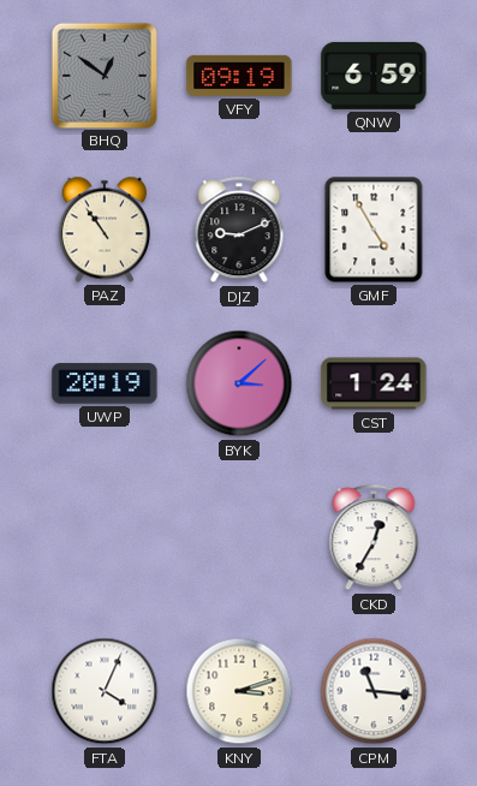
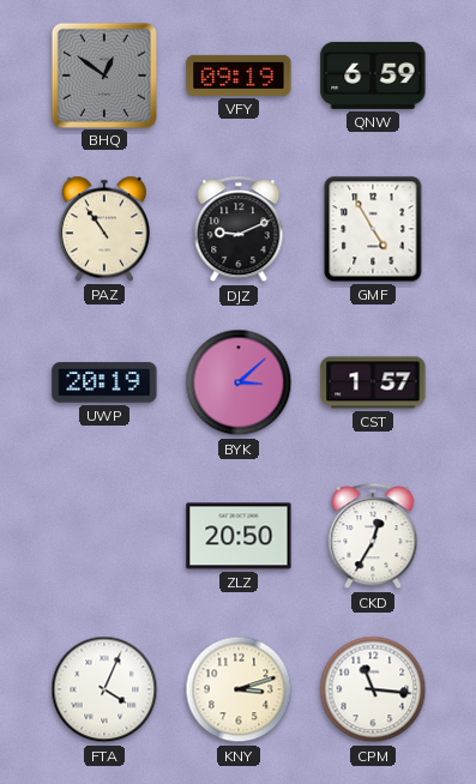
CST: 1:24 -> 1:57 (373, 382)
ZLZ: none -> 20:50 (239, 536)
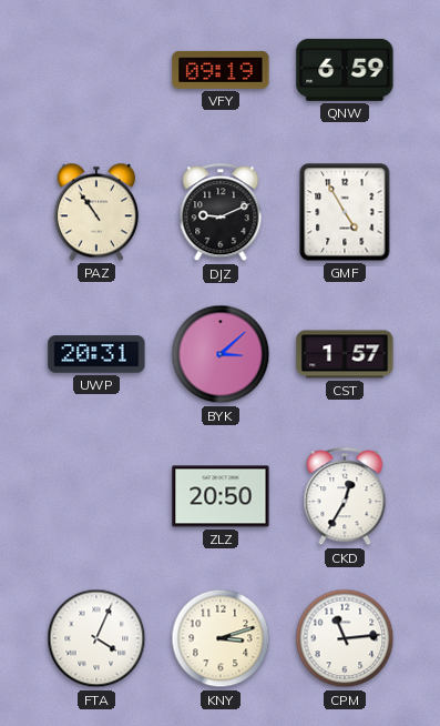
BHQ: 12:51 -> none (103, 74)
UWP: 20:19 -> 20:31 (96, 354)
CPM: 11:16 -> 11:14 (345, 638)
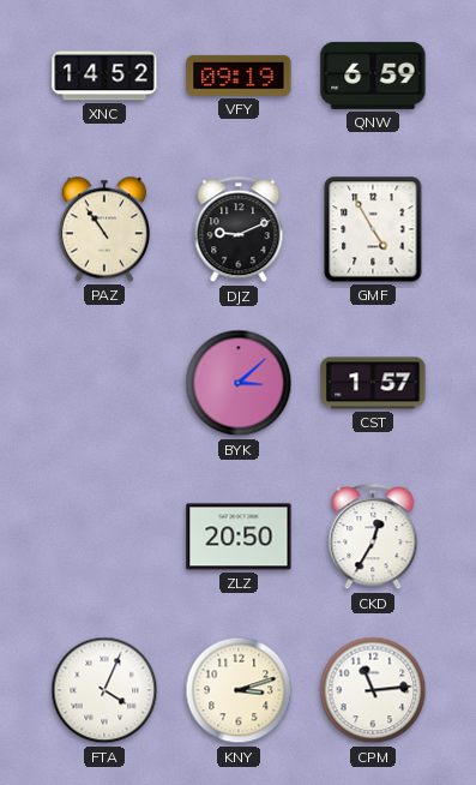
XNC: none -> 14:52 (104, 76)
UWP: 20:31 -> none (96, 354)
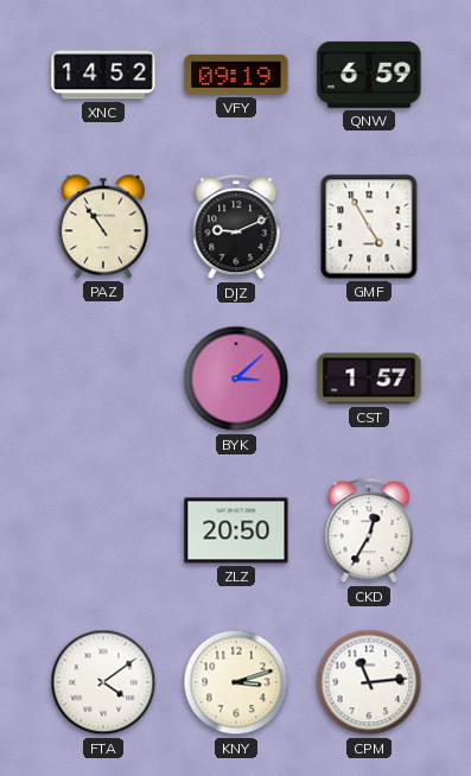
FTA: 4:04 -> 4:09 (103, 682)
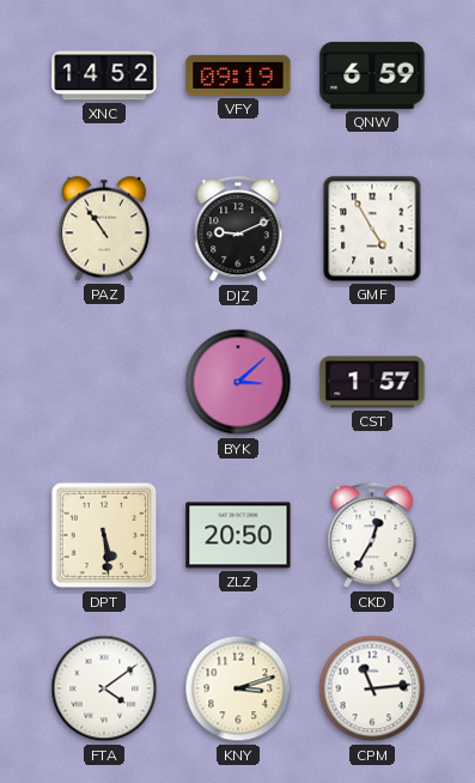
DPT: none -> 5:29 (104, 535)
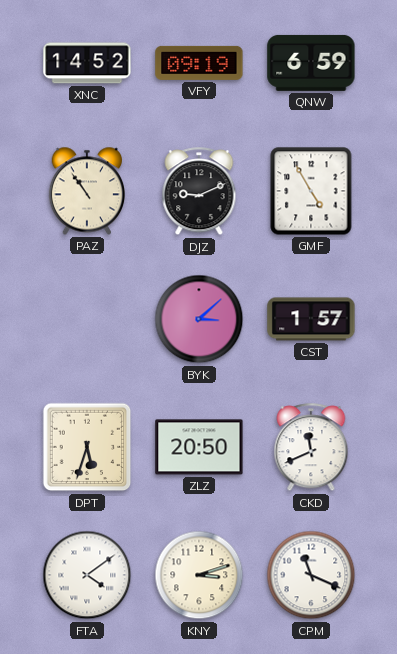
DPT: 5:29 -> 5:33 (87, 447)
CKD: 12:35 -> 11:41 (311, 448)
CPM: 11:14 -> 11:19 (311, 575)
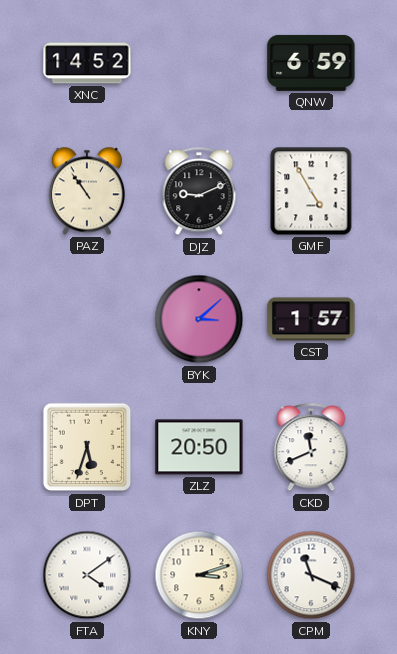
VFY: 09:19 -> none (199, 63)
